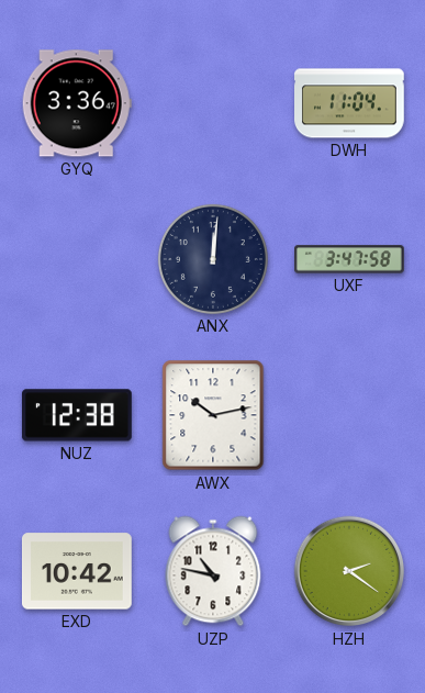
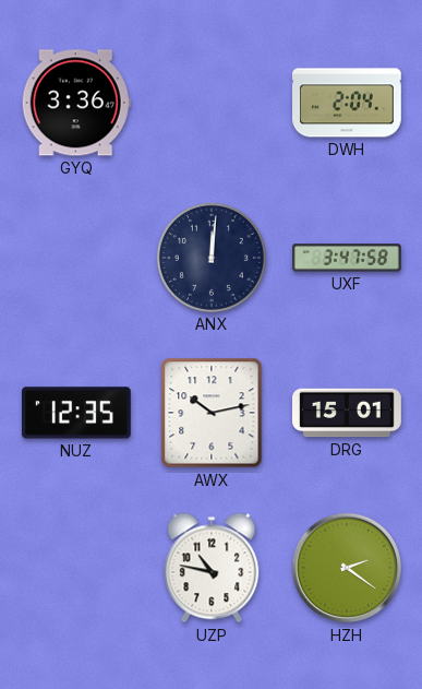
DWH: 11:04 -> 2:04 (348, 103)
NUZ: 12:38 -> 12:35 (76, 413)
DRG: none -> 15:01 (348, 413)
EXD: 10:42 -> none (77, 571)
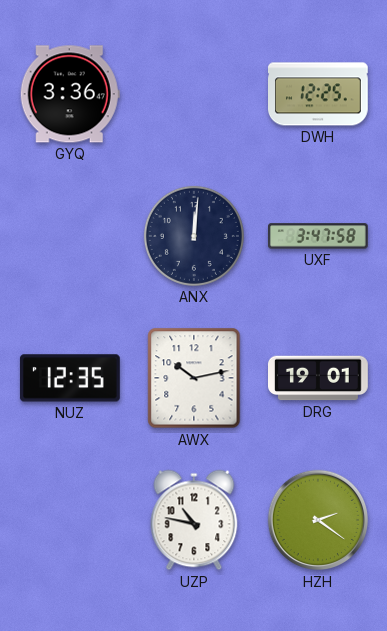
DWH: 2:04 -> 12:25 (319, 94)
DRG: 15:01 -> 19:01 (319, 378)
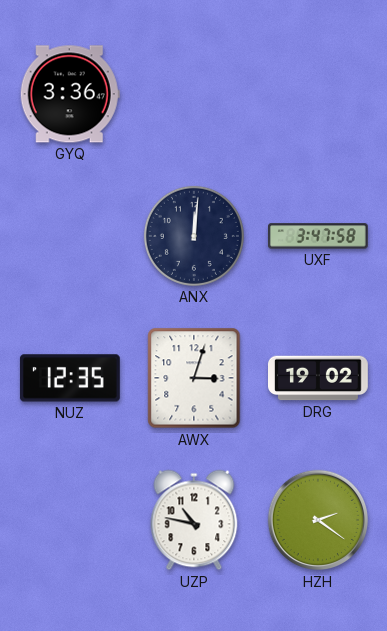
DWH: 12:25 -> none (319, 94)
AWX: 10:13 -> 3:03 (194, 378)
DRG: 19:01 -> 19:02 (319, 378)
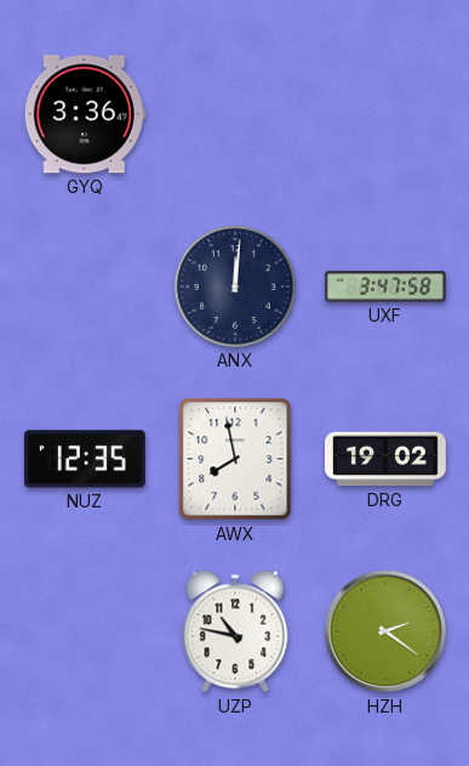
AWX: 3:03 -> 7:58 (235, 459)
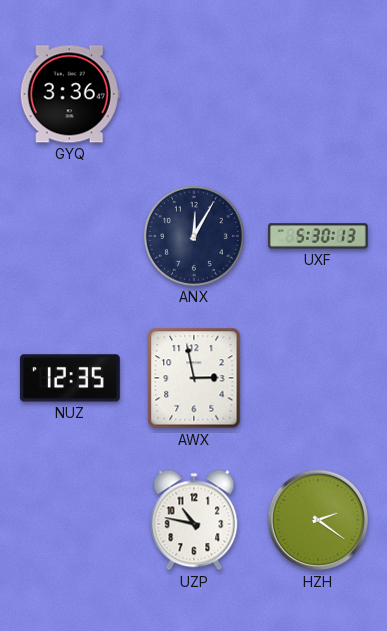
ANX: 12:01 -> 12:05 (194, 236)
UXF: 3:47 -> 5:30 (319, 236)
AWX: 7:58 -> 2:58 (194, 378)
DRG: 19:02 -> none (387, 459)
